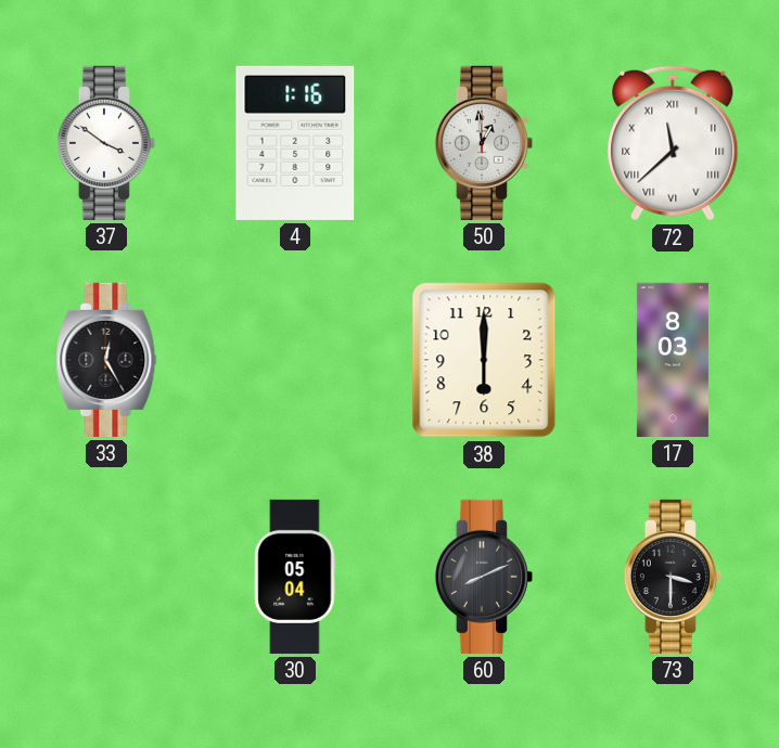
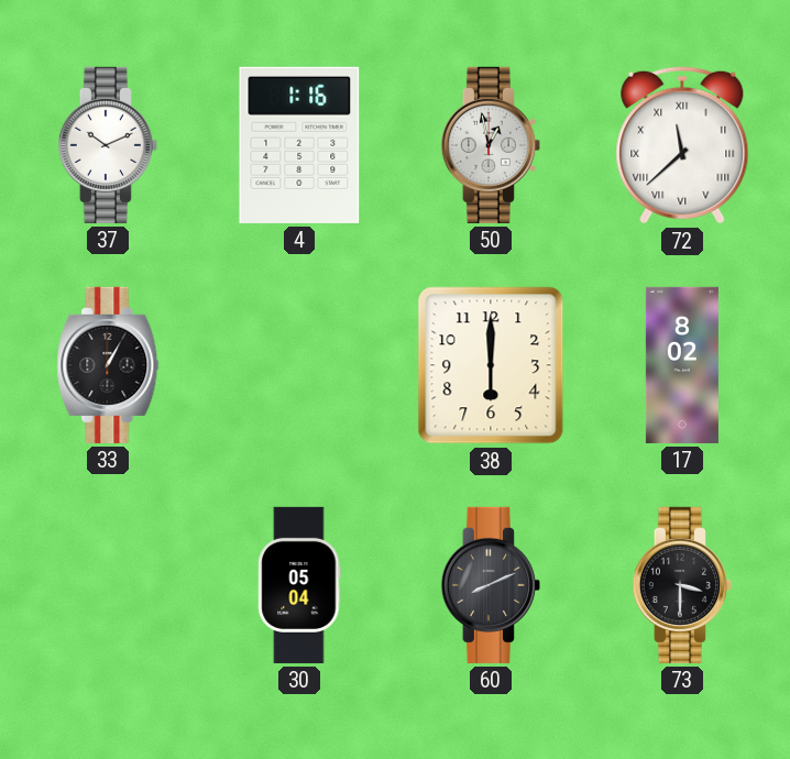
37: 3:51 -> 10:11 (108, 145)
50: 12:59 -> 12:58 (491, 145)
33: 12:25 -> 1:05 (108, 365)
17: 8:03 -> 8:02 (682, 365)
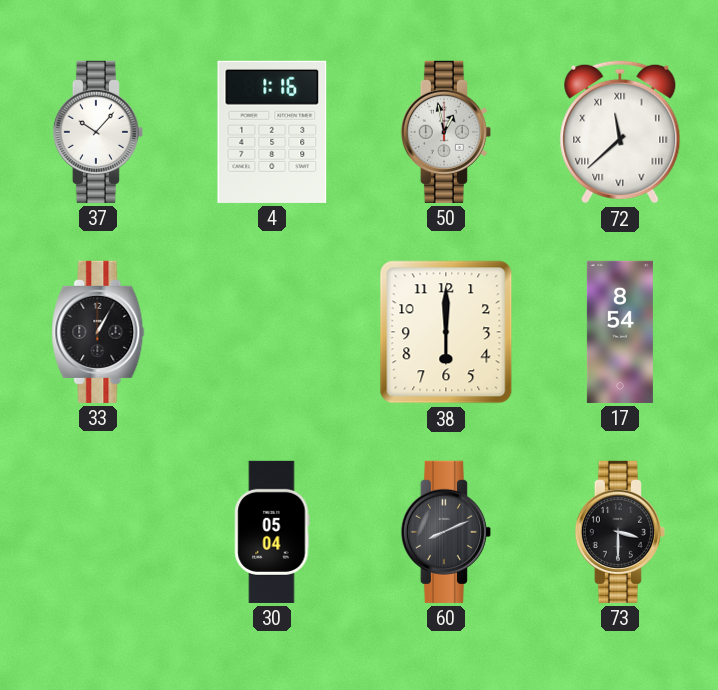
37: 10:11 -> 10:07 (98, 132)
17: 8:02 -> 8:54 (620, 332)
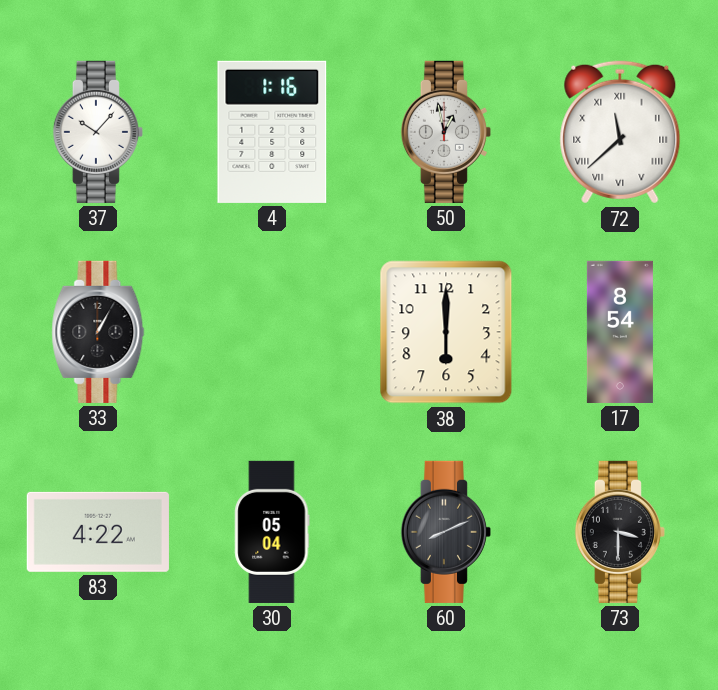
83: none -> 4:22 (98, 532)
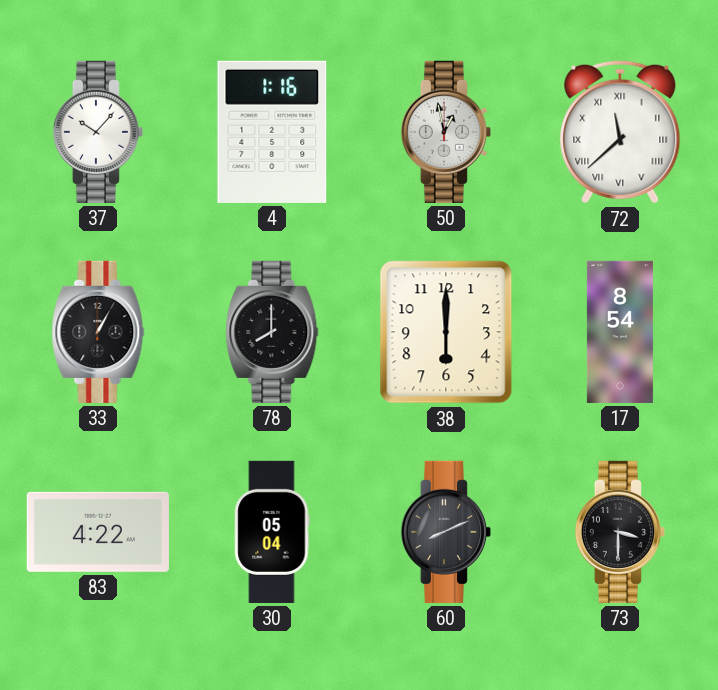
78: none -> 8:00 (272, 332)
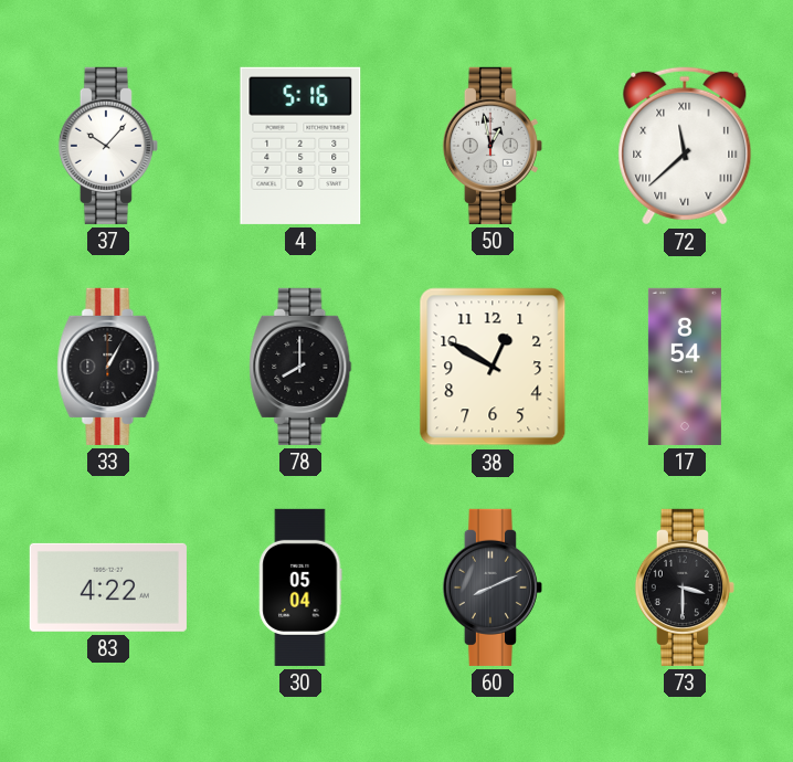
4: 1:16 -> 5:16 (300, 146)
38: 6:00 -> 12:50 (493, 367)
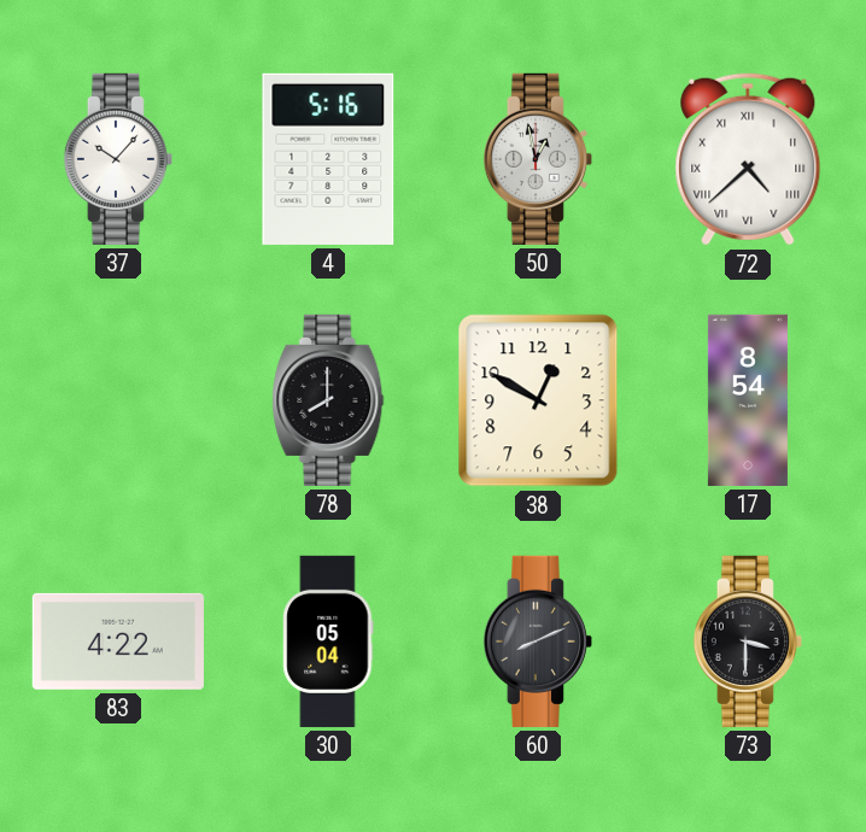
72: 11:38 -> 4:38 (748, 159)
33: 1:05 -> none (108, 367)
